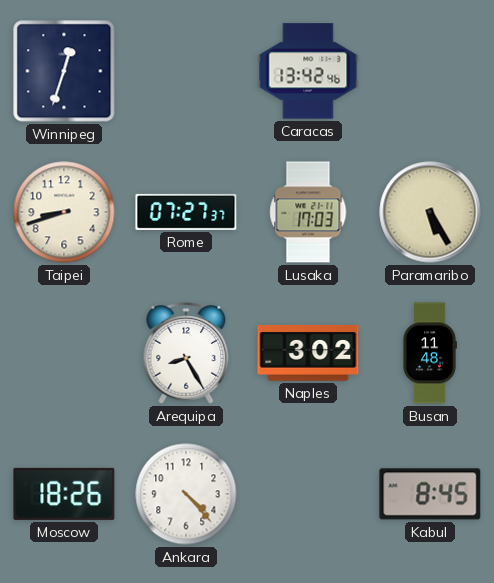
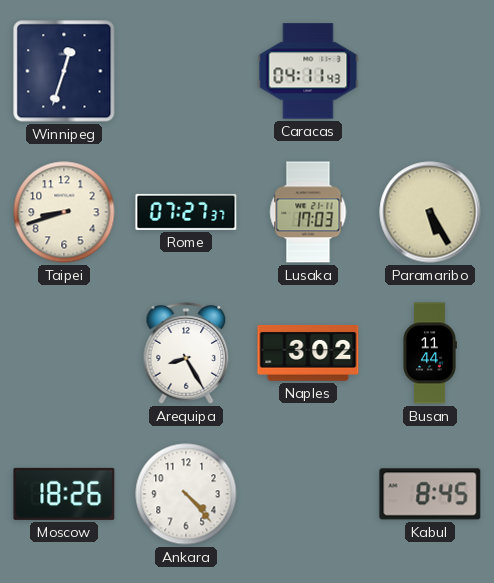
Caracas: 13:42 -> 04:11 (308, 71)
Busan: 11:48 -> 11:44 (430, 353)
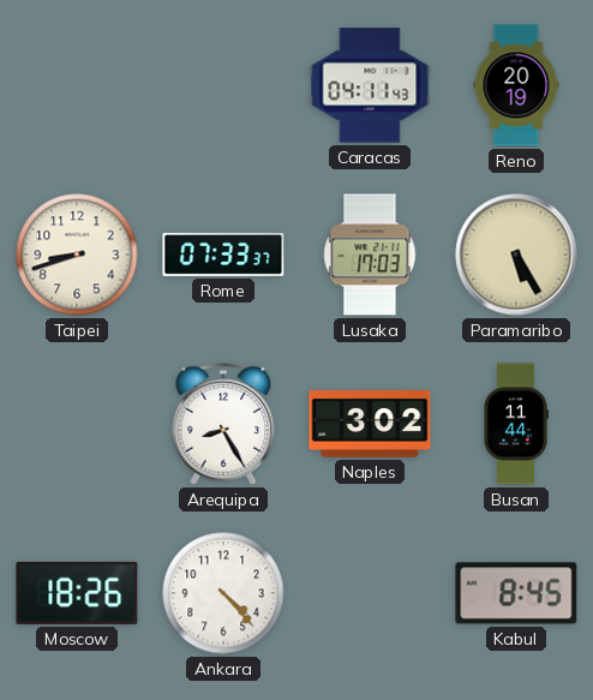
Winnipeg: 12:33 -> none (64, 71)
Reno: none -> 20:19 (516, 85)
Rome: 07:27 -> 07:33 (223, 255)
